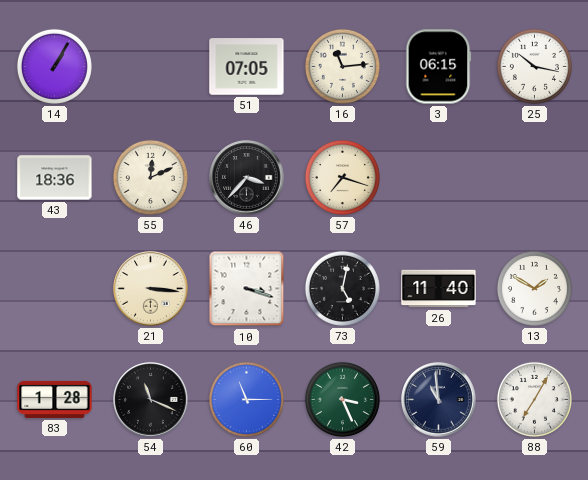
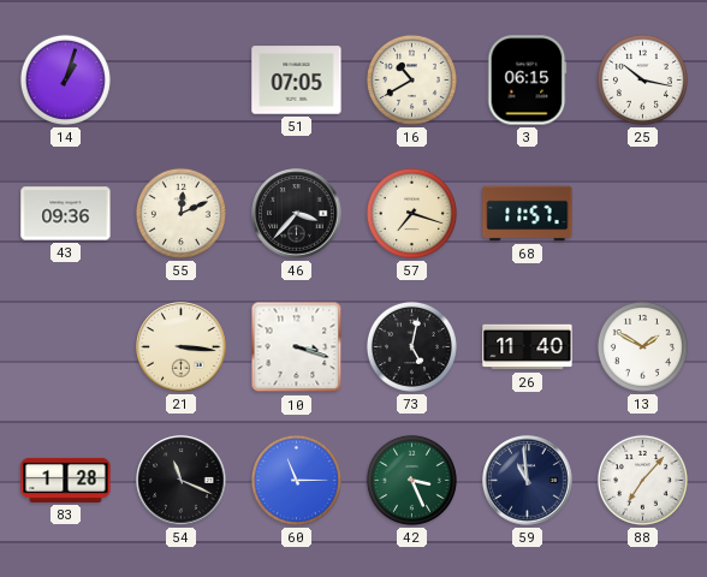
14: 1:05 -> 1:03 (65, 79)
16: 11:14 -> 10:40 (411, 79)
43: 18:36 -> 09:36 (66, 214)
68: none -> 11:57 (528, 214)
88: 7:05 -> 7:07 (642, 480)
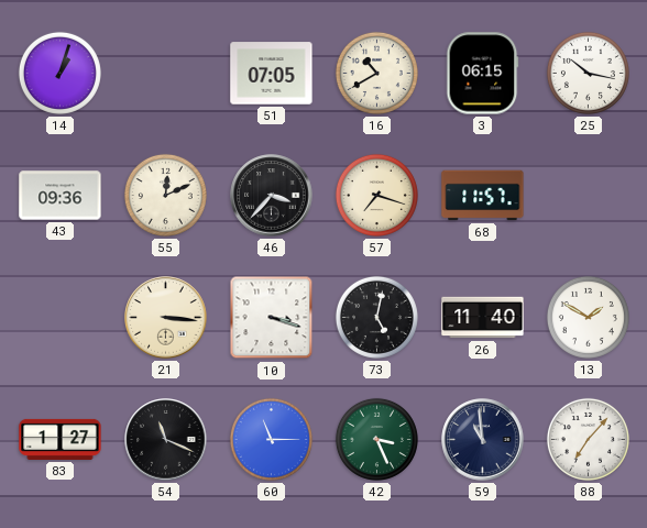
83: 1:28 -> 1:27 (61, 439)
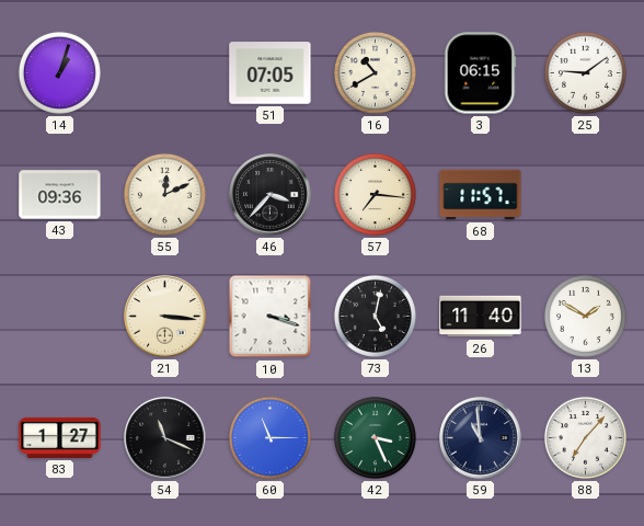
25: 10:17 -> 9:09 (585, 72)
57: 7:18 -> 7:16 (375, 194)
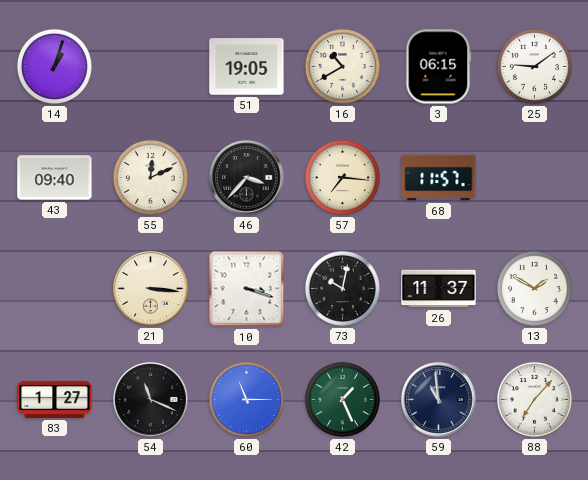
51: 07:05 -> 19:05 (247, 67)
43: 09:36 -> 09:40 (55, 178)
73: 5:02 -> 10:02 (342, 288)
26: 11:40 -> 11:37 (439, 289)
42: 3:26 -> 1:26 (342, 399)
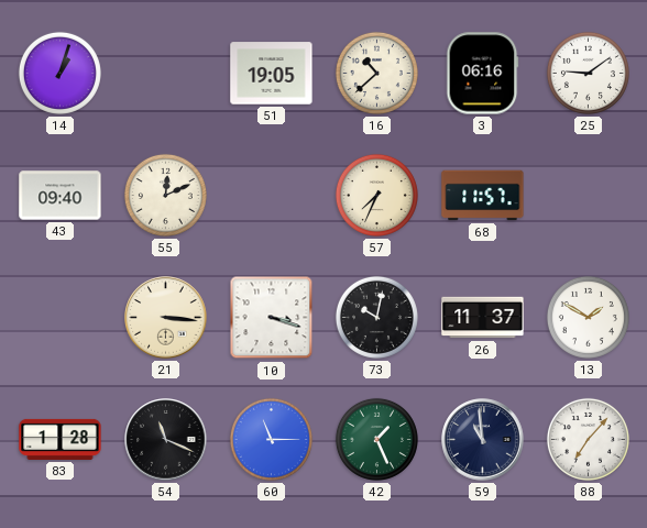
16: 10:40 -> 10:38 (376, 73)
3: 06:15 -> 06:16 (482, 74)
46: 3:37 -> none (247, 178)
57: 7:16 -> 7:34 (376, 195)
83: 1:27 -> 1:28 (61, 439)
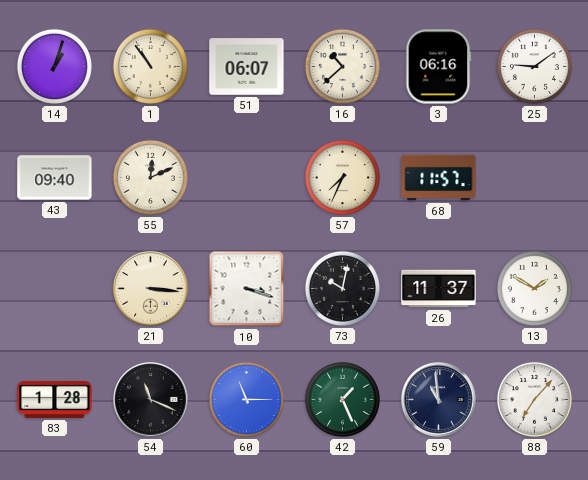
1: none -> 10:54 (150, 66)
51: 19:05 -> 06:07 (247, 67)
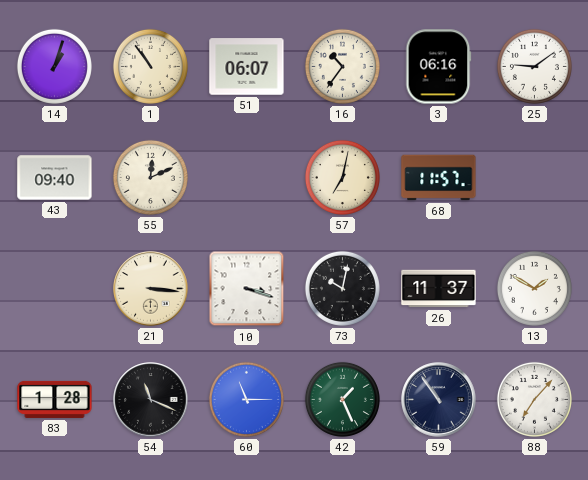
16: 10:38 -> 10:36 (342, 66)
57: 7:34 -> 7:02 (342, 177)
59: 10:59 -> 10:54 (439, 400)
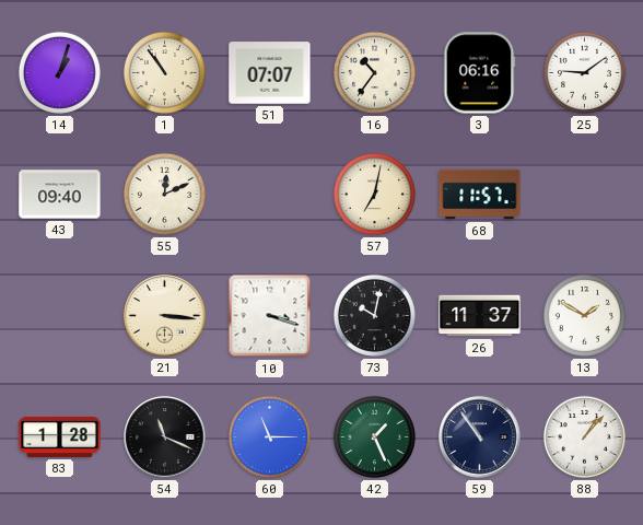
51: 06:07 -> 07:07 (270, 73)
88: 7:07 -> 1:07 (584, 436)
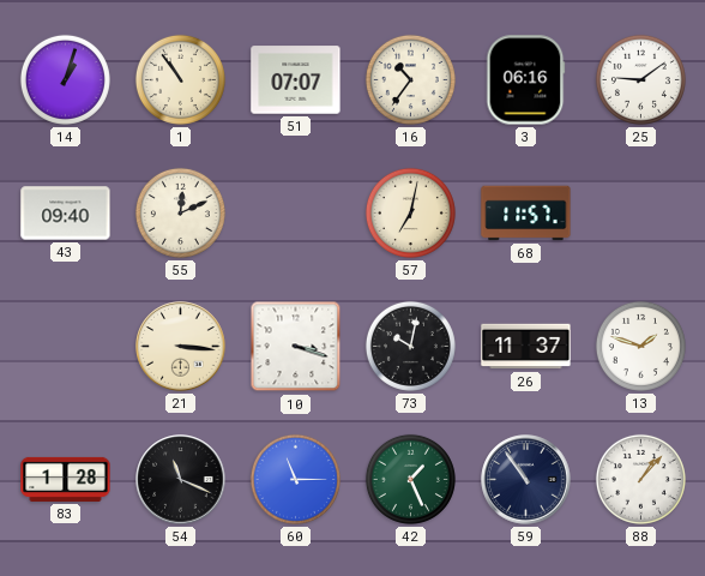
13: 1:50 -> 1:48 (640, 346)
